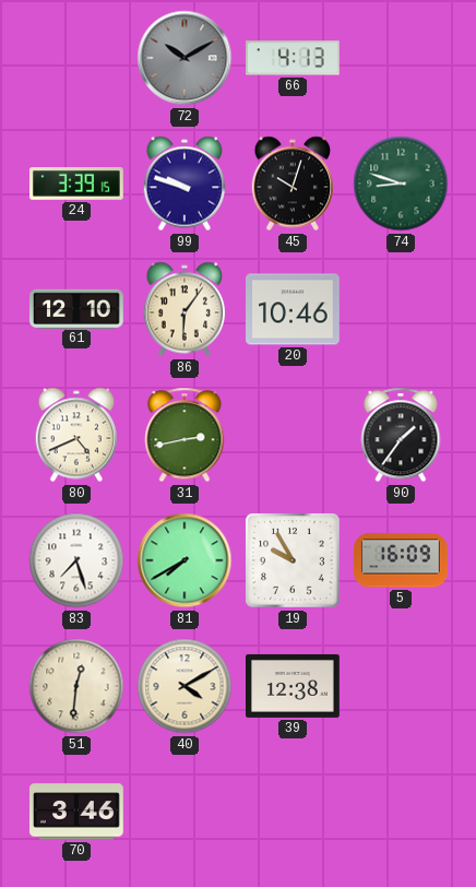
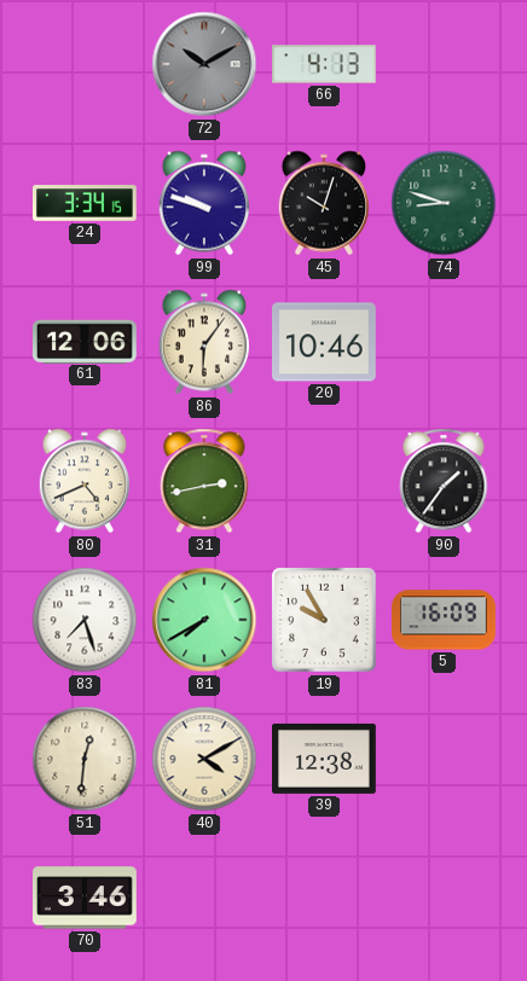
24: 3:39 -> 3:34 (86, 204)
61: 12:10 -> 12:06 (86, 341)
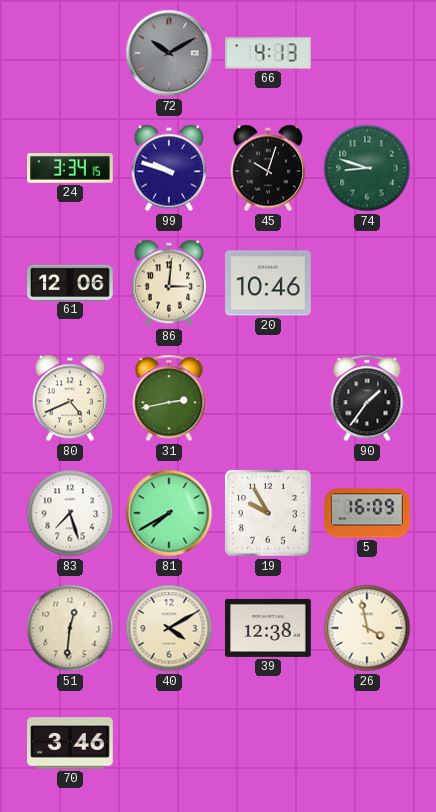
86: 6:06 -> 3:01 (168, 283)
26: none -> 3:58 (367, 628)
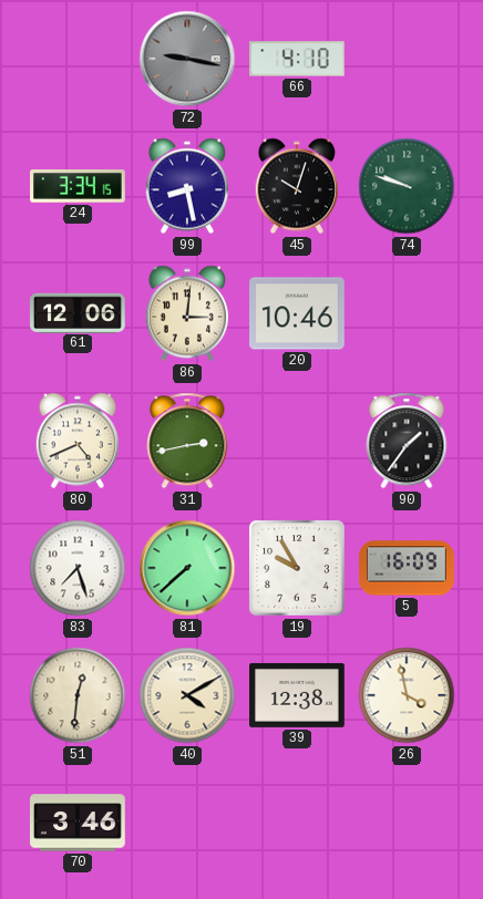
72: 10:10 -> 9:17 (187, 59)
66: 4:13 -> 4:10 (298, 59)
99: 9:48 -> 8:28 (186, 186)
74: 8:48 -> 9:48 (407, 186)
81: 7:40 -> 7:38 (187, 568)
